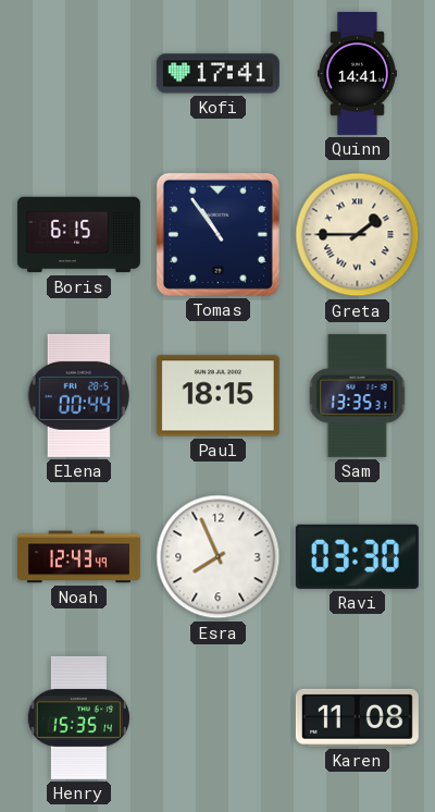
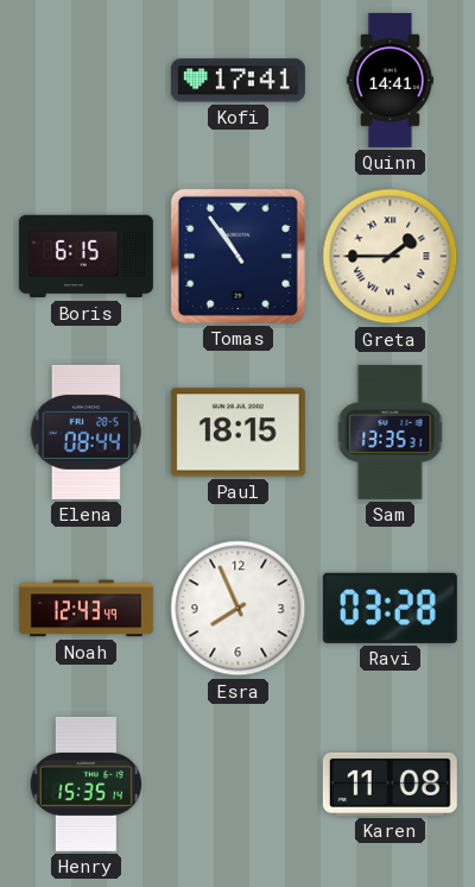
Elena: 00:44 -> 08:44 (85, 432)
Ravi: 03:30 -> 03:28 (389, 608)
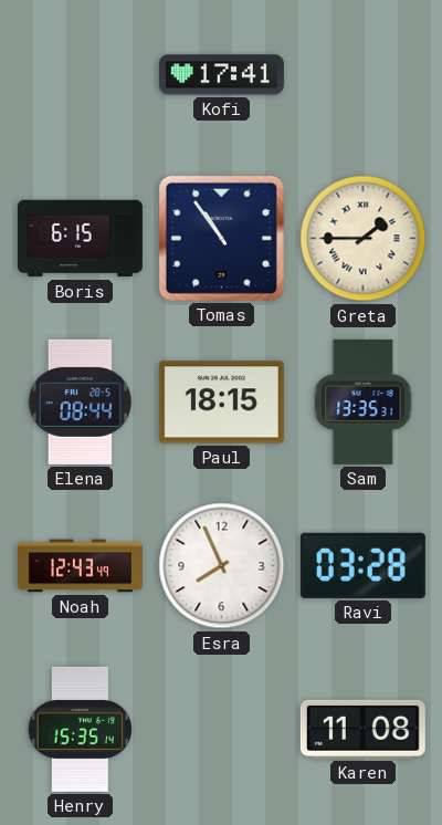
Quinn: 14:41 -> none (389, 80)
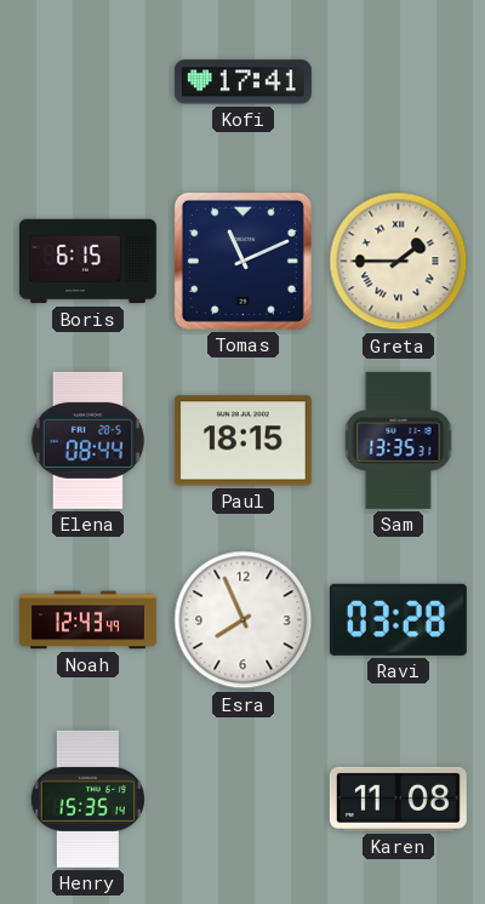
Tomas: 10:54 -> 11:11 (242, 261)
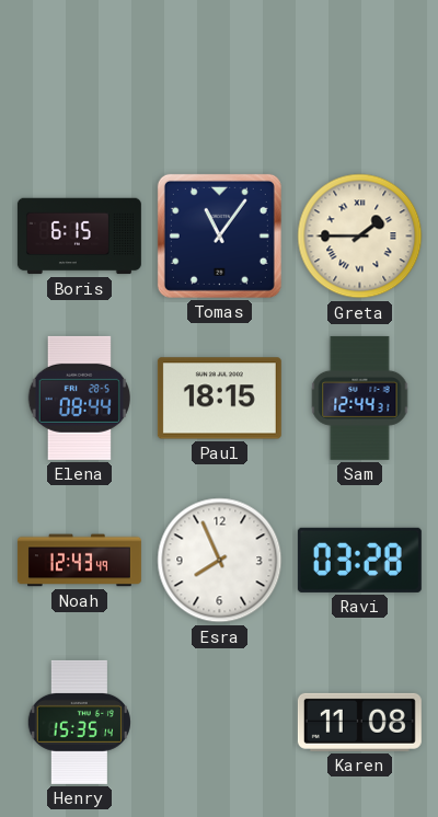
Kofi: 17:41 -> none (242, 82)
Tomas: 11:11 -> 11:06 (219, 235)
Sam: 13:35 -> 12:44 (360, 398)
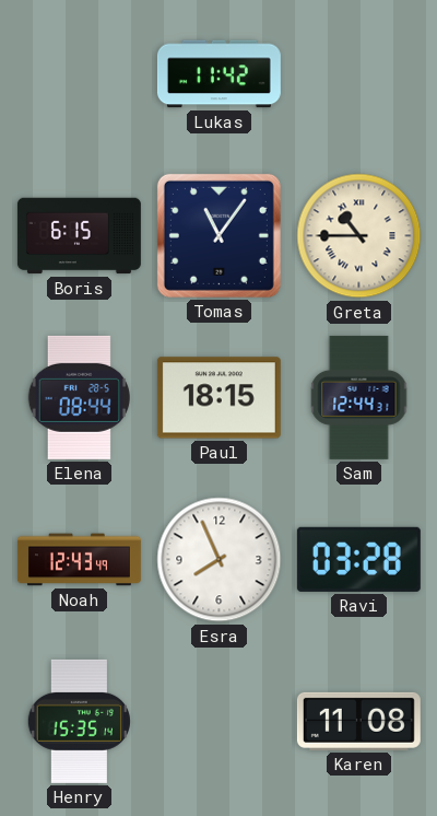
Lukas: none -> 11:42 (218, 74)
Greta: 1:45 -> 10:45 (359, 236)
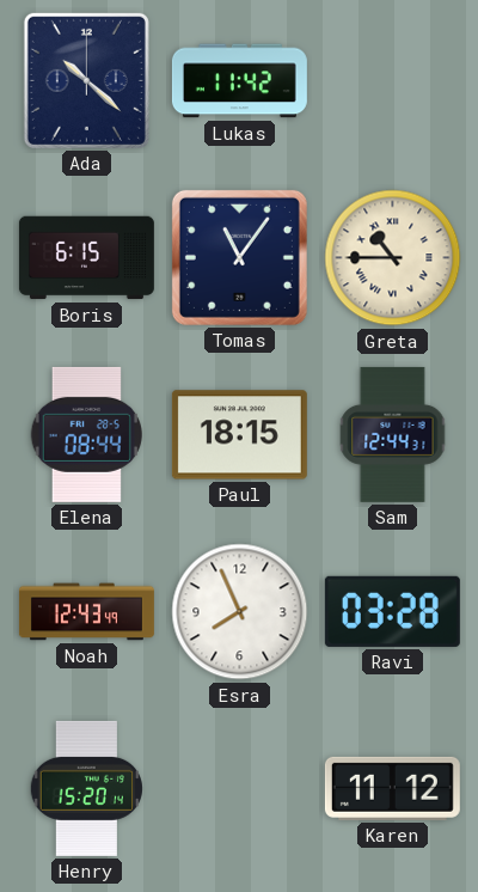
Ada: none -> 10:22 (86, 80)
Henry: 15:35 -> 15:20 (86, 788)
Karen: 11:08 -> 11:12 (392, 788)
